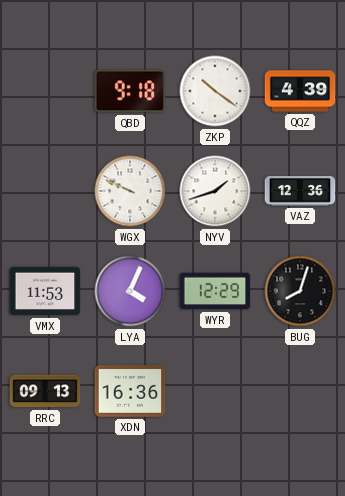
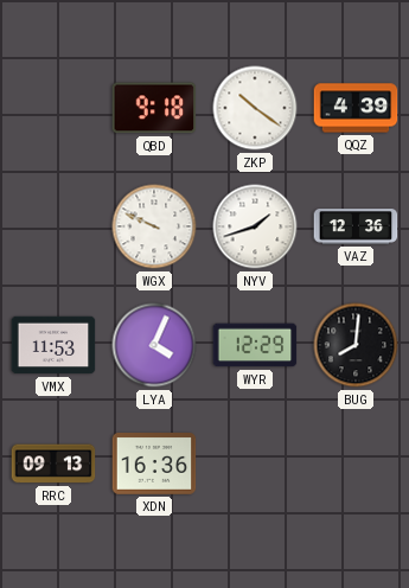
BUG: 8:03 -> 8:01 (356, 345)
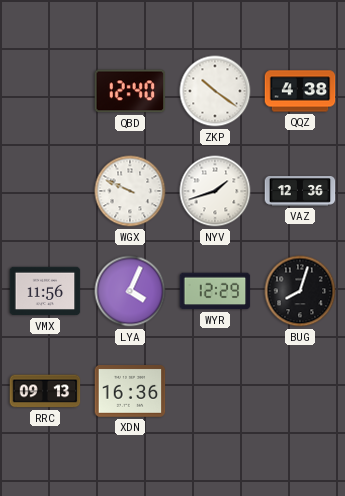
QBD: 9:18 -> 12:40 (130, 91)
QQZ: 4:39 -> 4:38 (300, 91)
VMX: 11:53 -> 11:56 (45, 291)
BUG: 8:01 -> 8:03 (300, 291)
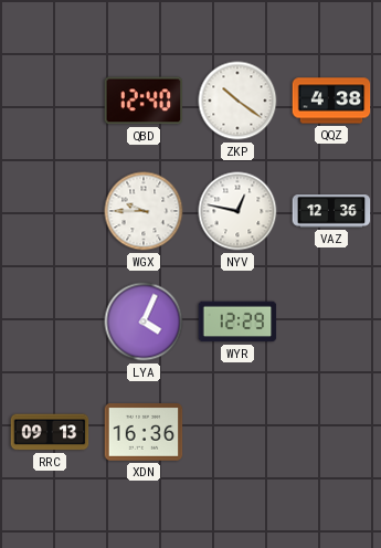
WGX: 9:49 -> 9:45 (144, 211)
NYV: 1:42 -> 12:47 (237, 211)
VMX: 11:56 -> none (45, 291)
BUG: 8:03 -> none (300, 291)
